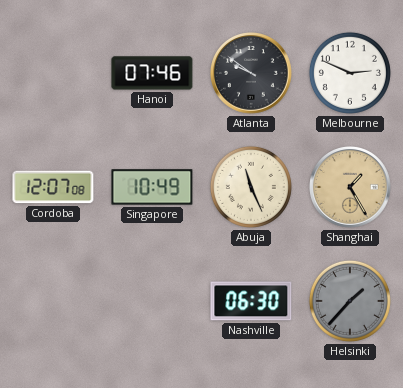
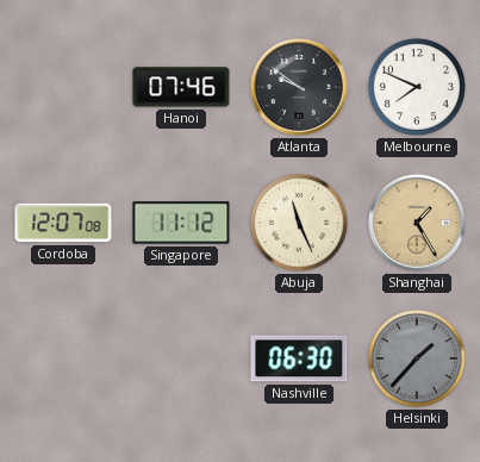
Melbourne: 2:49 -> 7:49 (417, 87)
Singapore: 10:49 -> 11:12 (181, 223)
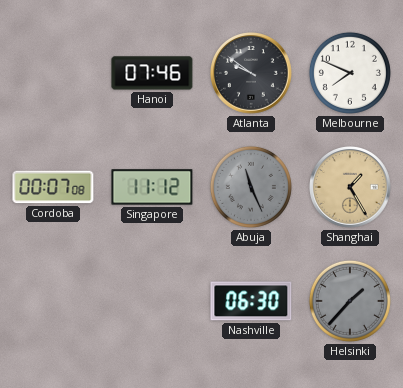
Cordoba: 12:07 -> 00:07 (53, 187)
Abuja dial: cream -> grey (251, 187)
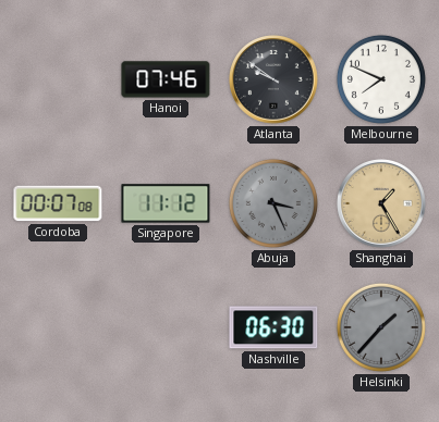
Abuja: 11:26 -> 3:26 (273, 203)
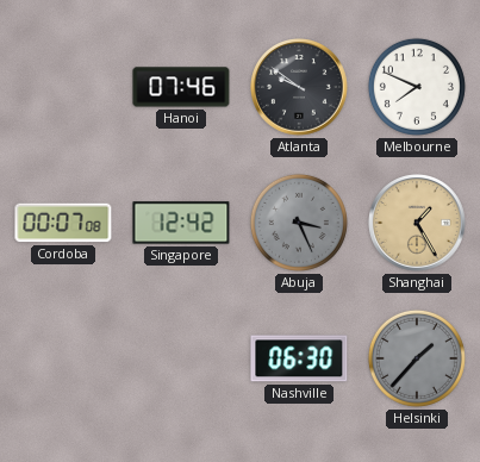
Singapore: 11:12 -> 12:42 (181, 223)
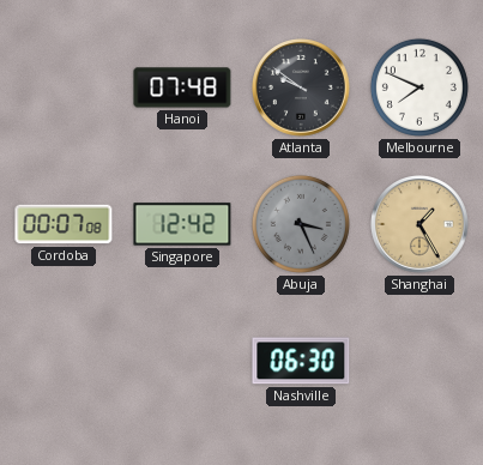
Hanoi: 07:46 -> 07:48 (182, 87)
Helsinki: 1:37 -> none (417, 358)
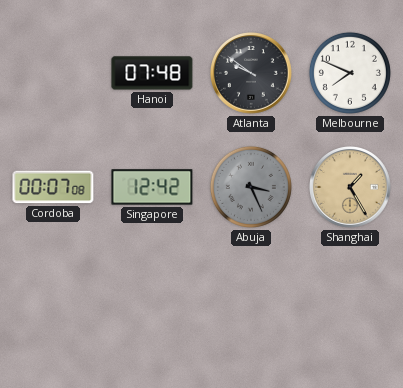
Nashville: 06:30 -> none (301, 361)
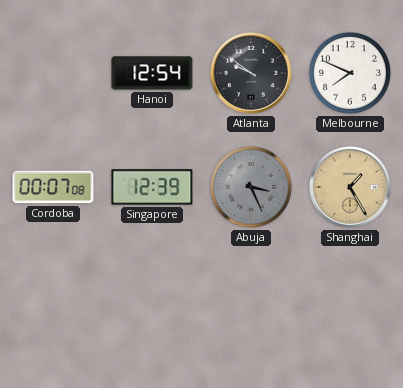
Hanoi: 07:48 -> 12:54 (152, 73)
Singapore: 12:42 -> 12:39 (152, 187)
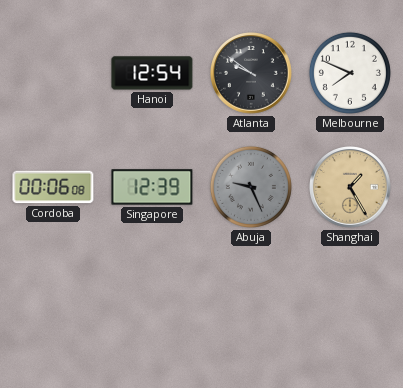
Cordoba: 00:07 -> 00:06 (53, 187)
Abuja: 3:26 -> 9:26 (251, 187)
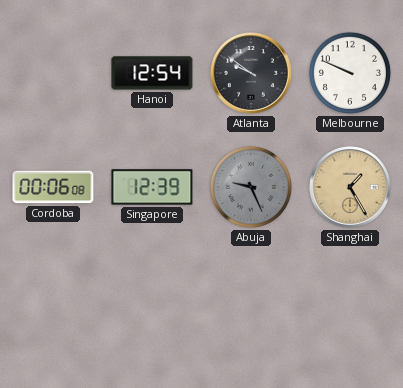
Melbourne: 7:49 -> 9:49 (350, 73)
